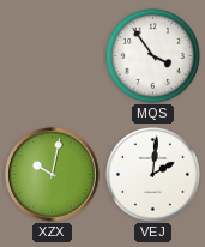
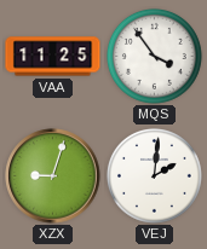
VAA: none -> 11:25 (53, 57)
XZX: 10:02 -> 9:03 (53, 176)
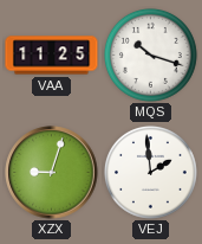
MQS: 3:54 -> 10:18 (150, 54)
VEJ: 2:01 -> 1:59 (150, 172)
